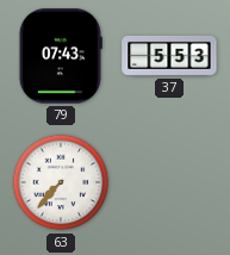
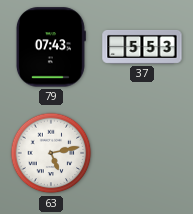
63: 7:37 -> 5:13 (51, 153)
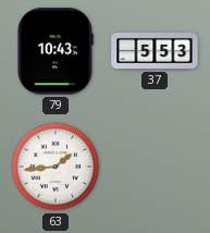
79: 07:43 -> 10:43 (54, 51)
63: 5:13 -> 1:44 (55, 167)
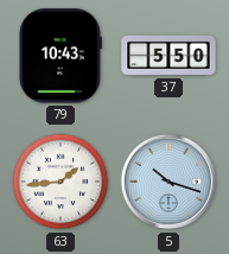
37: 5:53 -> 5:50 (168, 56)
5: none -> 10:18 (168, 182)
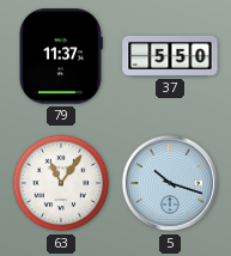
79: 10:43 -> 11:37 (60, 56)
63: 1:44 -> 11:06 (61, 183)
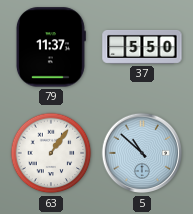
63: 11:06 -> 1:06 (51, 153)
5: 10:18 -> 10:52 (142, 153)
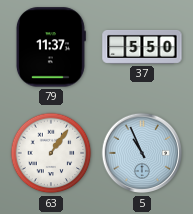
5: 10:52 -> 10:56 (142, 153)
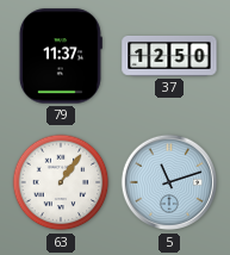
37: 5:50 -> 12:50 (169, 56)
5: 10:56 -> 11:12 (169, 182)
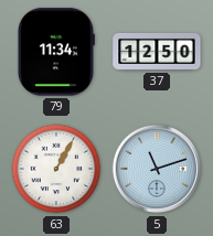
79: 11:37 -> 11:34 (55, 52)
63: 1:06 -> 1:05 (56, 169)
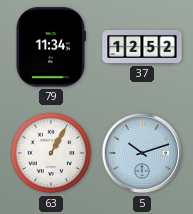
37: 12:50 -> 12:52 (142, 47)
5: 11:12 -> 10:12 (142, 153)
